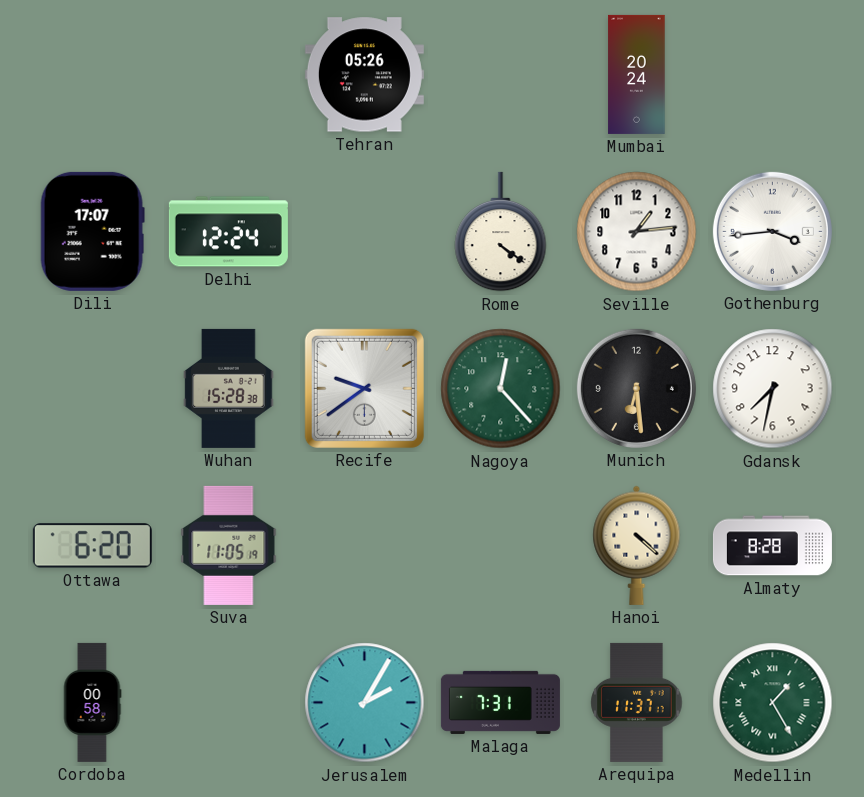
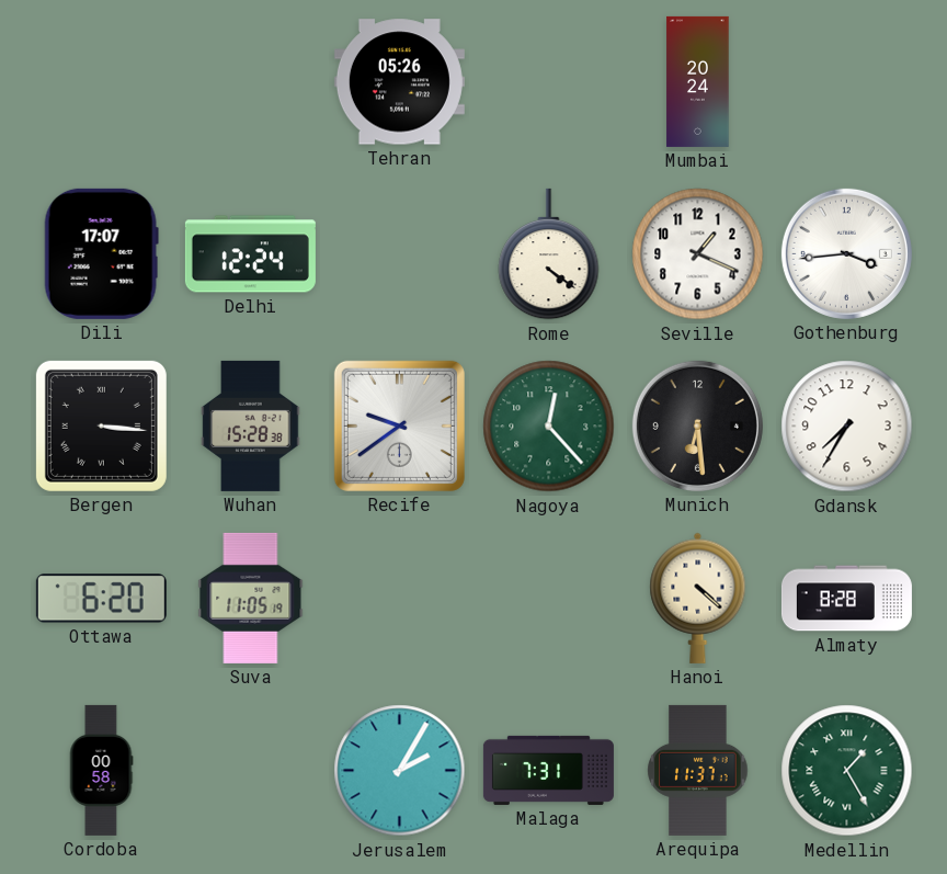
Seville: 1:14 -> 1:19 (698, 254)
Bergen: none -> 3:16 (101, 425)
Gdansk: 7:32 -> 7:35 (847, 427)
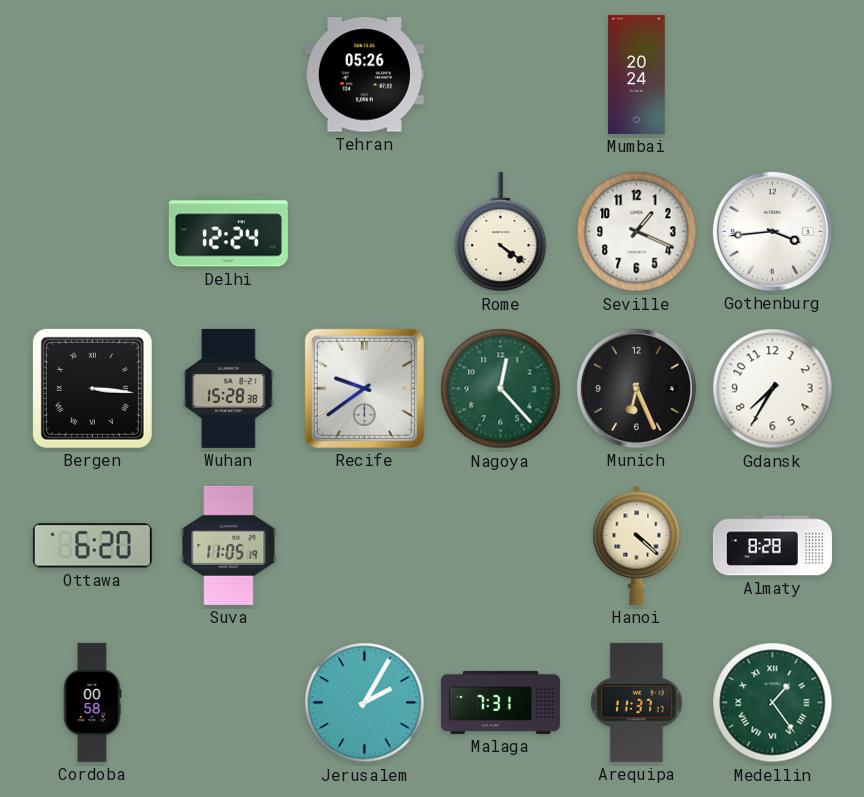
Dili: 17:07 -> none (101, 253)
Munich: 6:29 -> 6:26 (636, 388)
Medellin: 1:25 -> 1:24 (773, 703)
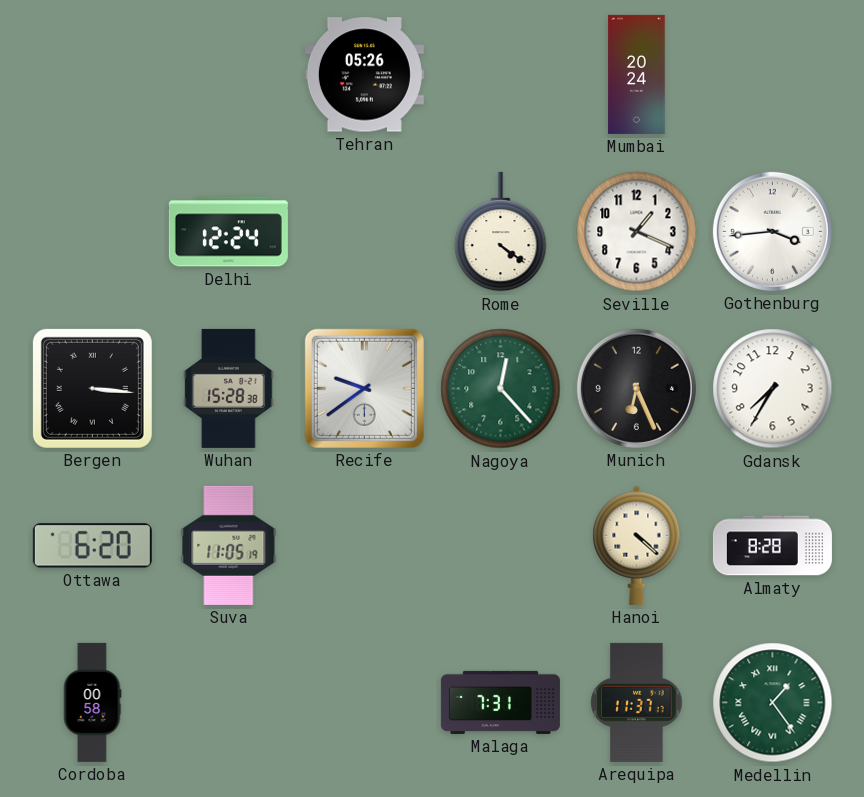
Jerusalem: 2:05 -> none (365, 703)
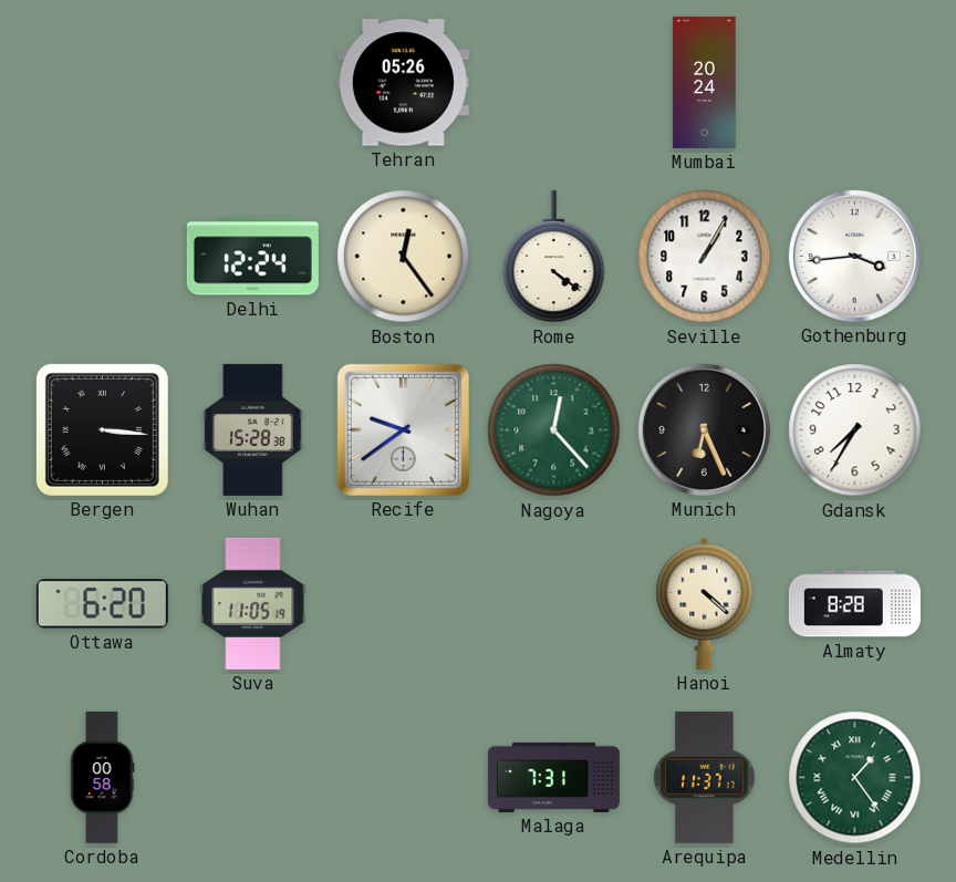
Boston: none -> 12:24 (404, 257)
Seville: 1:19 -> 1:05 (705, 257)
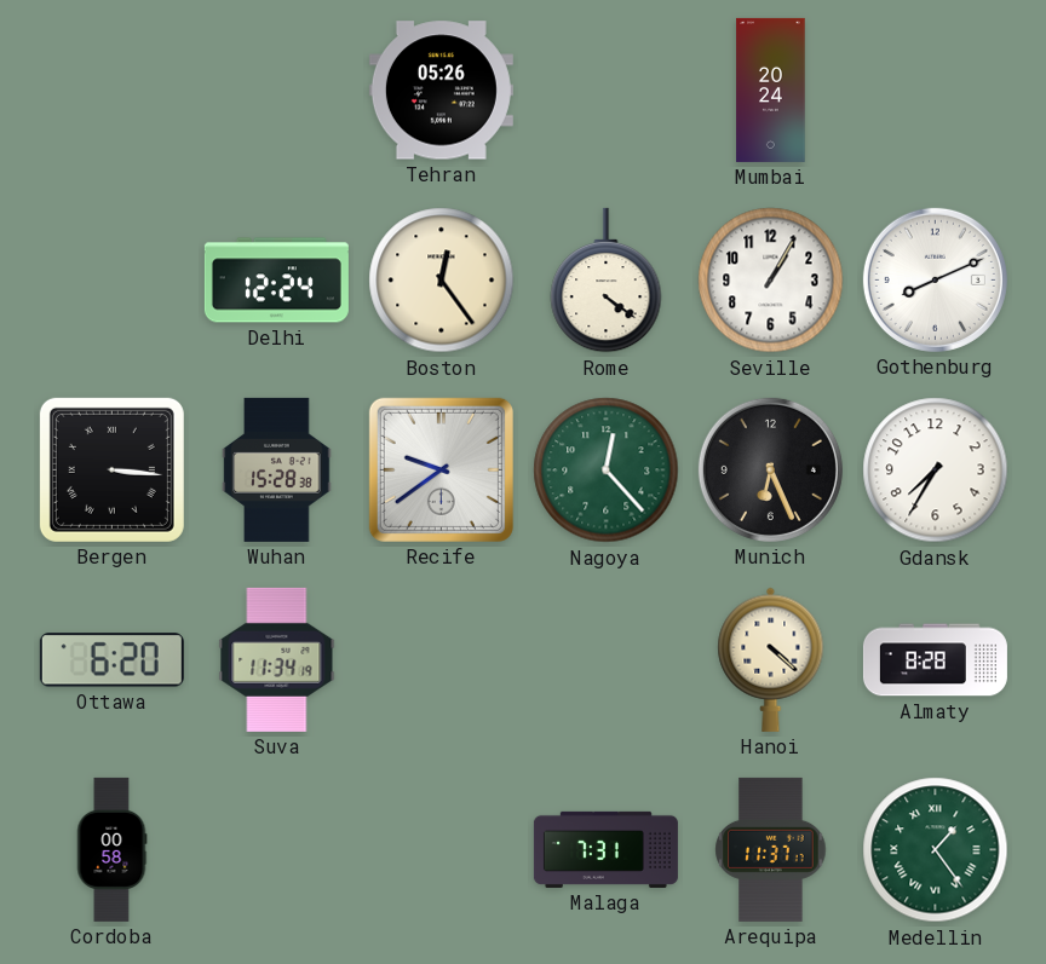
Gothenburg: 3:44 -> 8:11 (935, 279)
Suva: 11:05 -> 11:34 (277, 659)
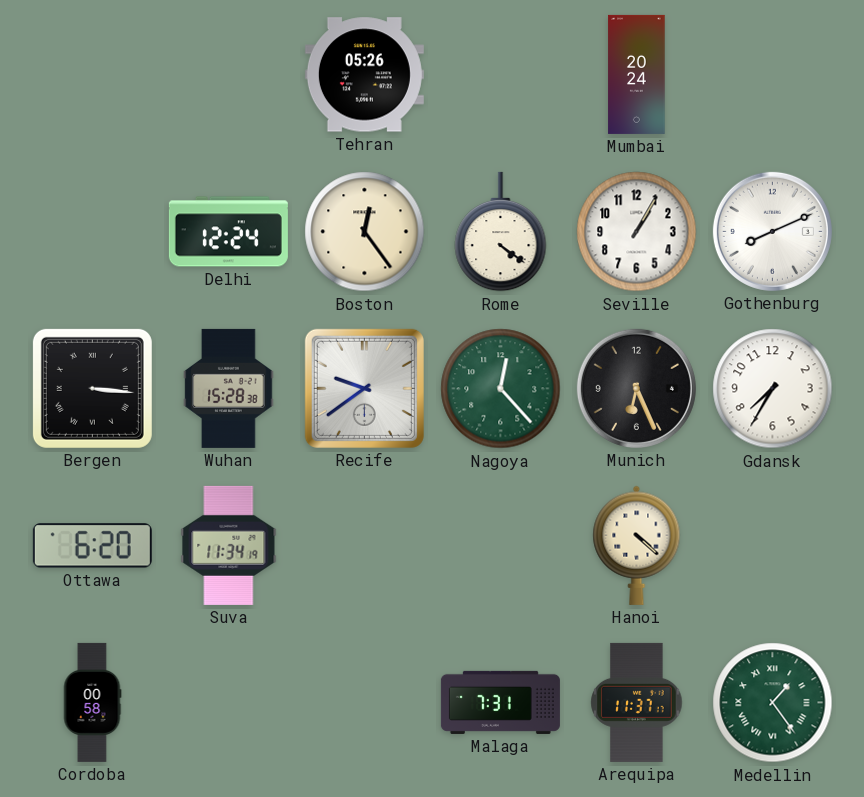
Almaty: 8:28 -> none (935, 660)
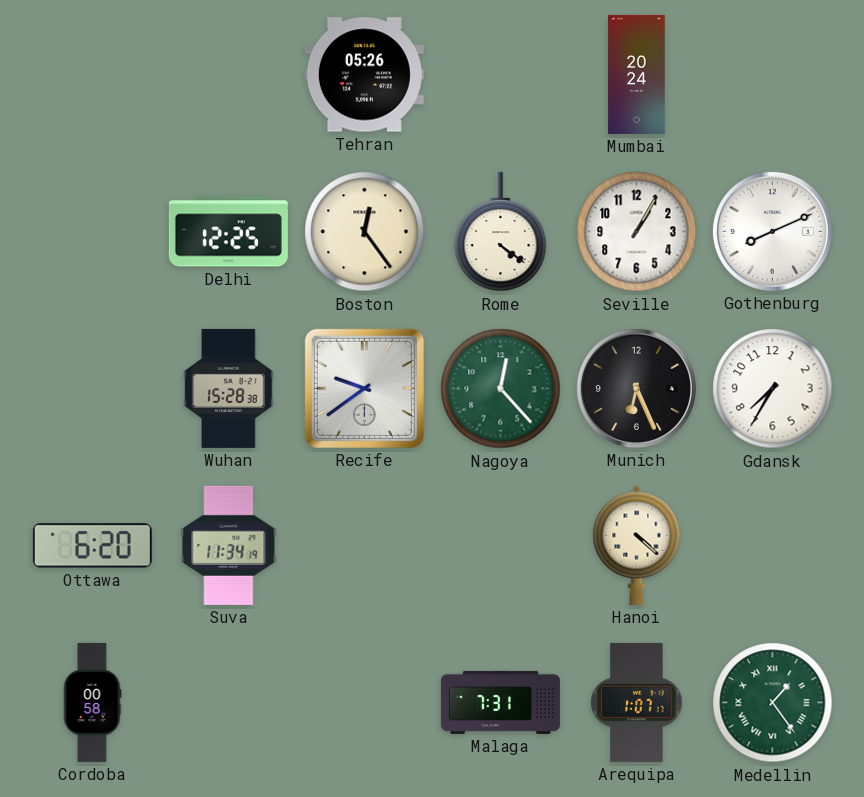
Delhi: 12:24 -> 12:25 (228, 232)
Bergen: 3:16 -> none (92, 388)
Arequipa: 11:37 -> 1:07 (637, 702)
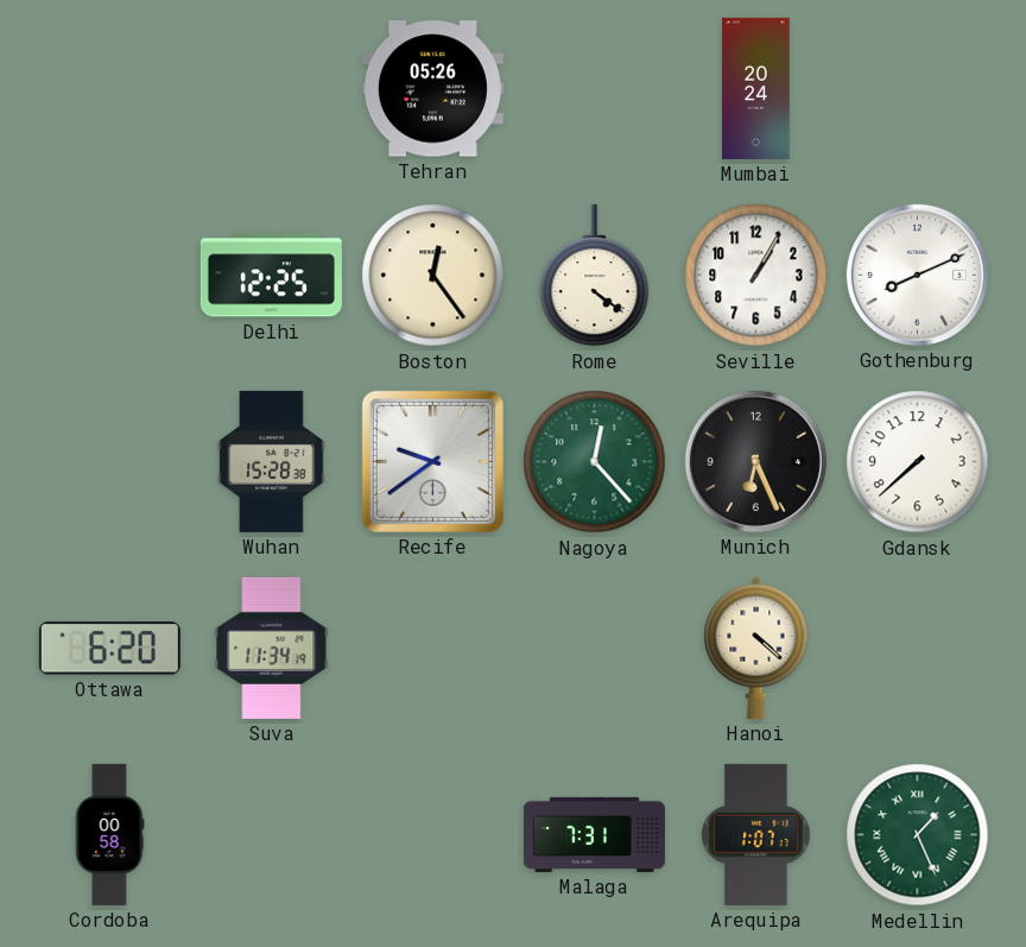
Gdansk: 7:35 -> 7:38 (918, 462)
Medellin: 1:24 -> 1:26 (918, 835)
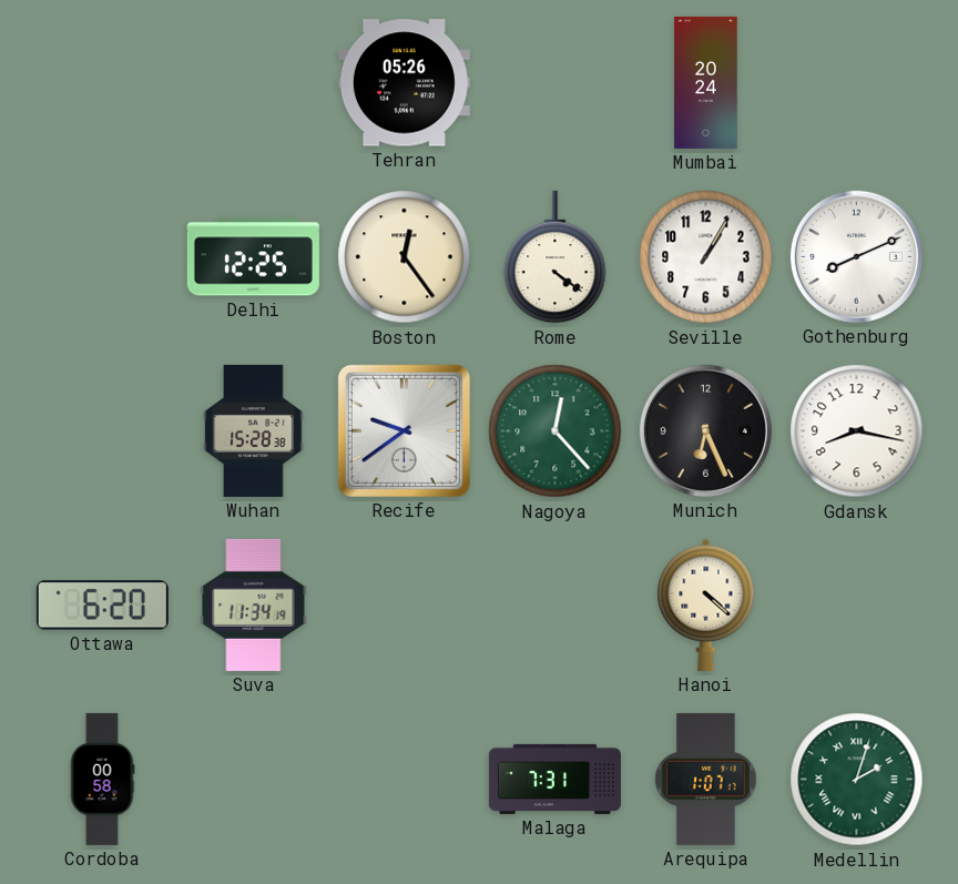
Gdansk: 7:38 -> 8:17 (857, 431)
Medellin: 1:26 -> 2:03 (857, 780)
